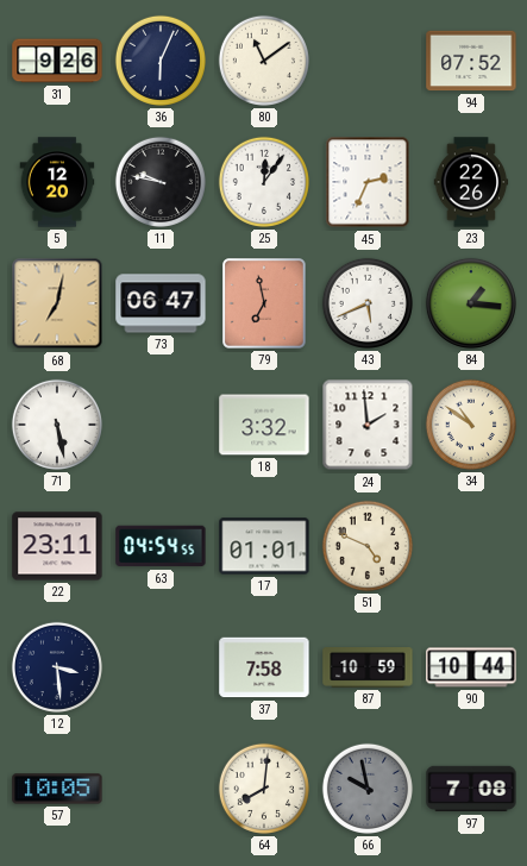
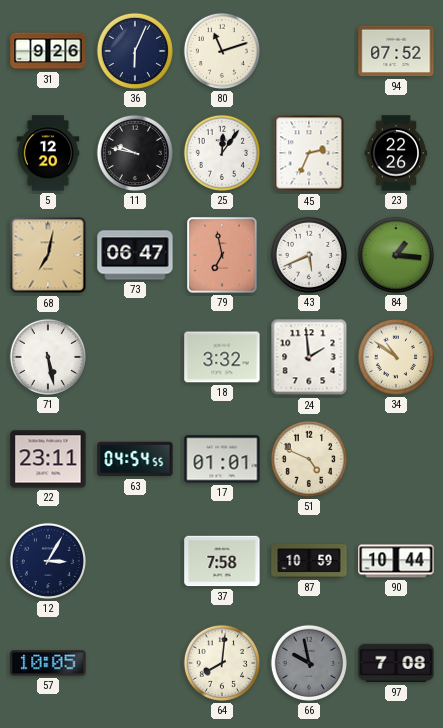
80: 11:09 -> 11:12 (222, 51)
12: 3:29 -> 3:05 (48, 561)
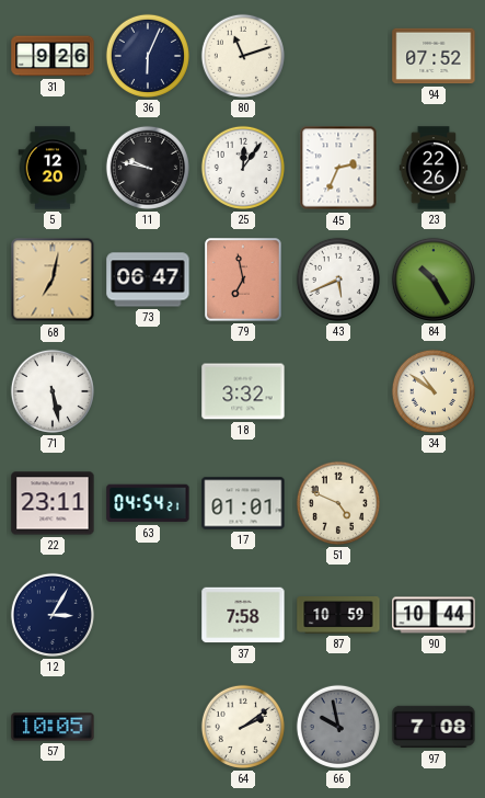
84: 1:16 -> 10:25 (434, 280)
24: 1:59 -> none (309, 357)
63: 04:54:55 -> 04:54:21 (148, 503)
64: 8:01 -> 2:09 (243, 727)
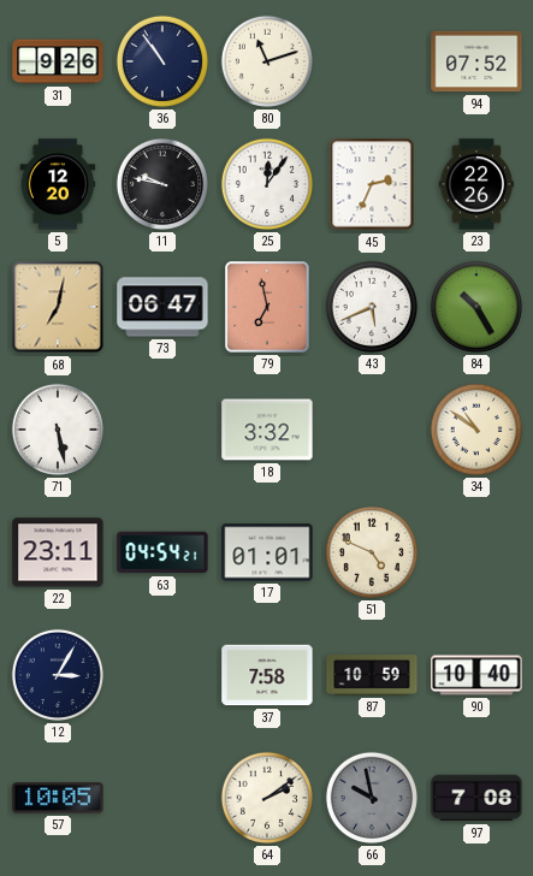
36: 6:04 -> 10:54 (162, 61)
90: 10:44 -> 10:40 (476, 675)
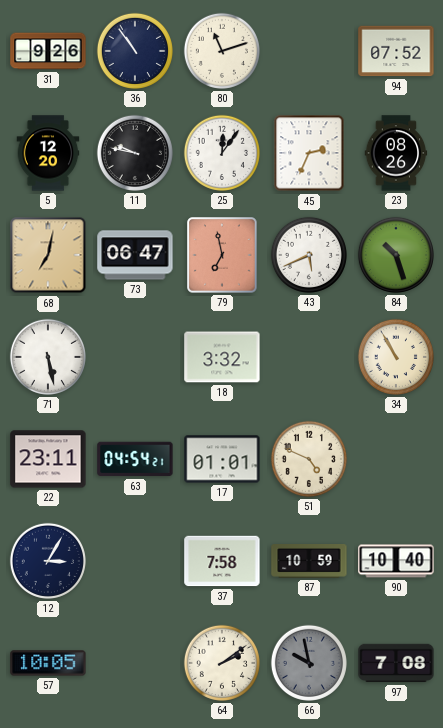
23: 22:26 -> 08:26 (396, 153)
84: 10:25 -> 10:27 (396, 255)
34: 10:51 -> 10:55 (396, 357)
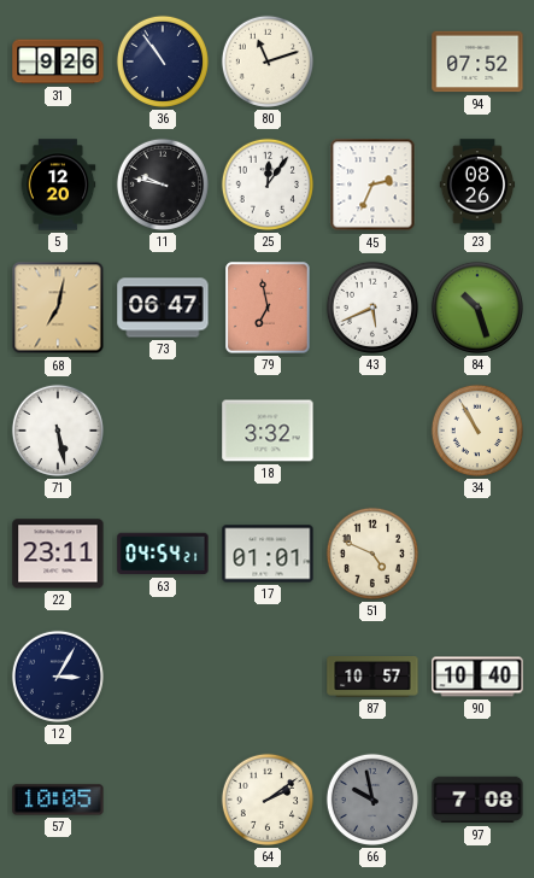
37: 7:58 -> none (222, 561)
87: 10:59 -> 10:57 (372, 678)
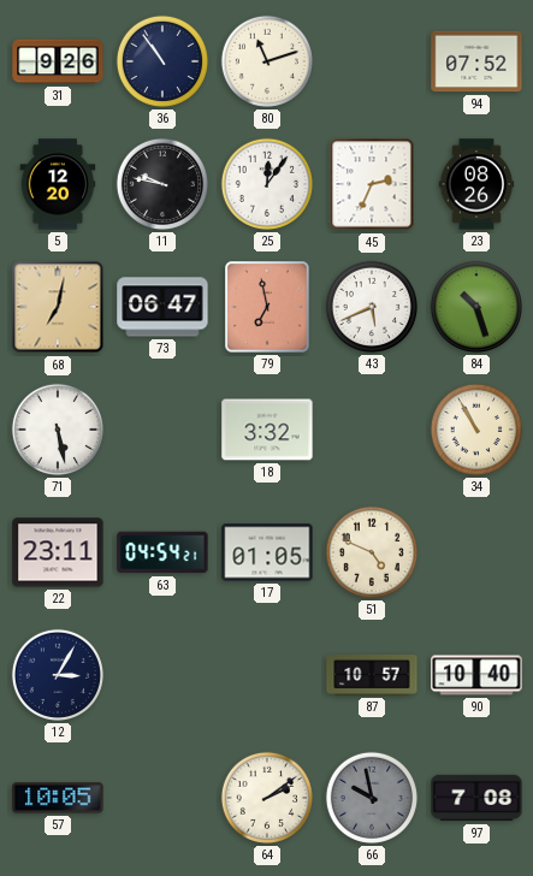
17: 01:01 -> 01:05 (267, 552)
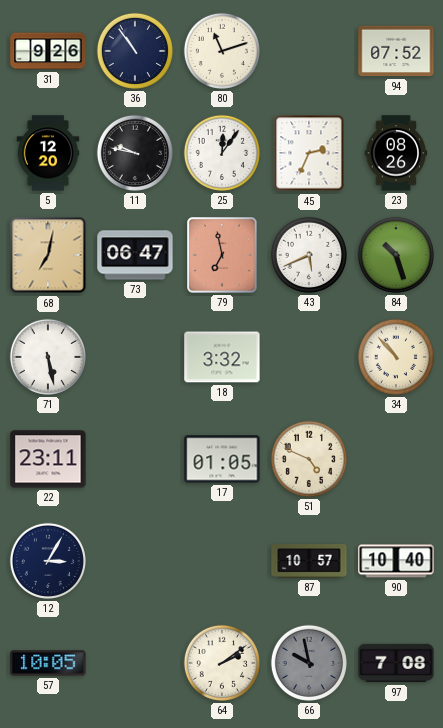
34: 10:55 -> 10:53 (396, 357)
63: 04:54 -> none (162, 552)
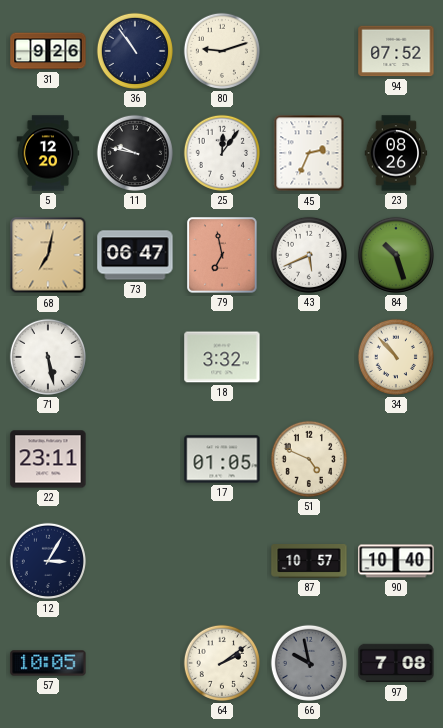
80: 11:12 -> 9:12 (222, 51)
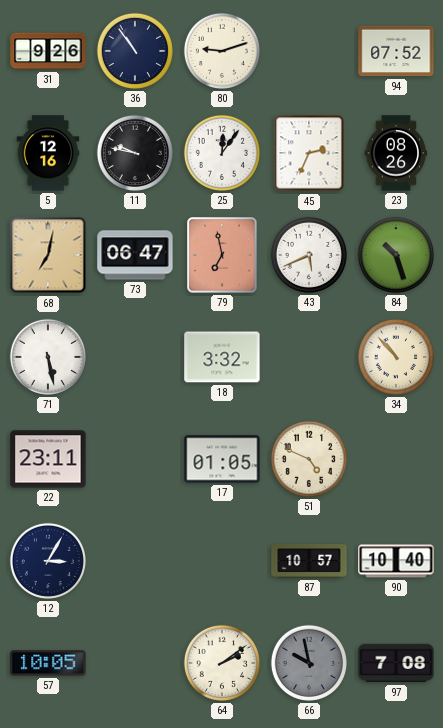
5: 12:20 -> 12:16 (48, 153)
